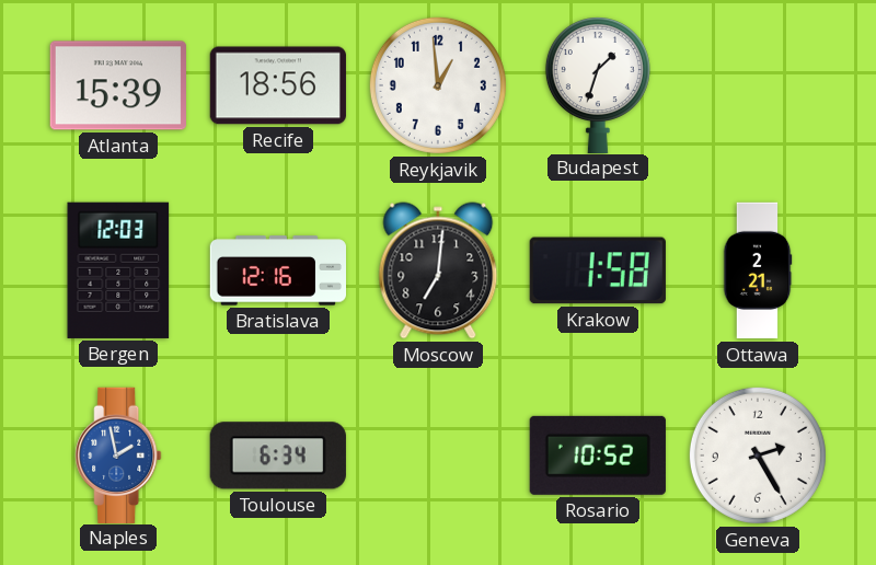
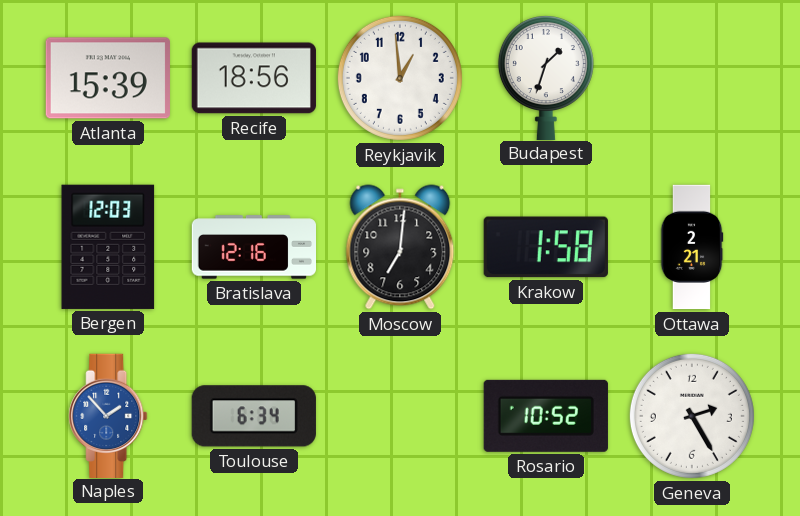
Naples: 1:58 -> 1:53 (108, 415)
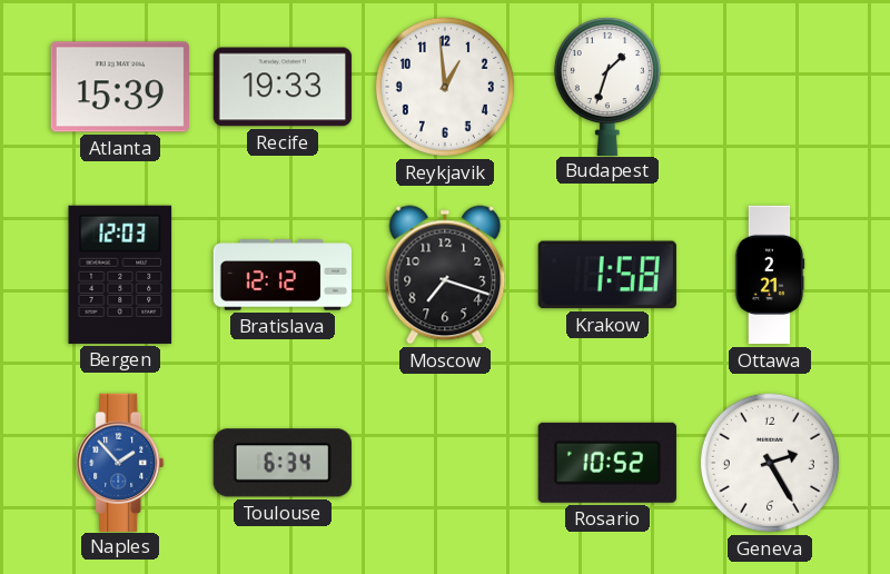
Recife: 18:56 -> 19:33 (283, 87)
Bratislava: 12:16 -> 12:12 (283, 275)
Moscow: 7:01 -> 7:18 (445, 275)
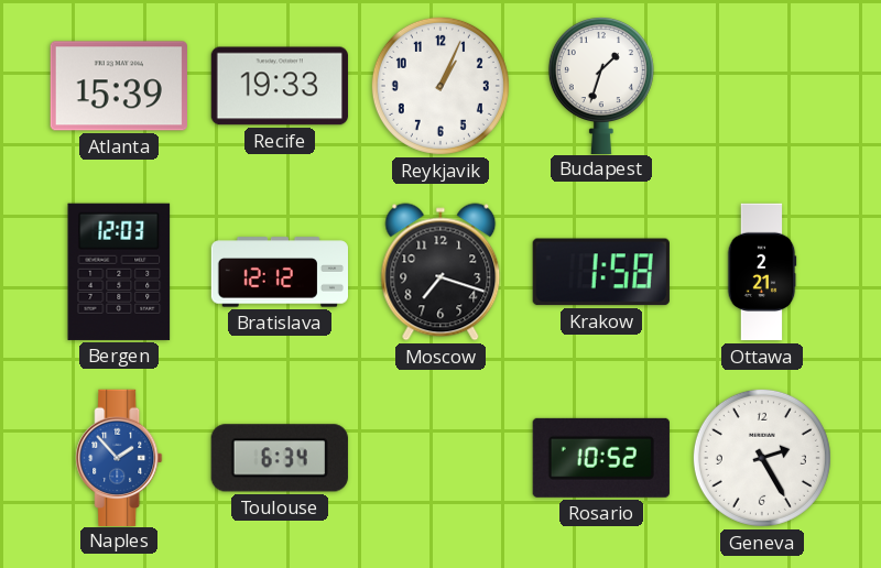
Reykjavik: 12:59 -> 1:04 (440, 86)
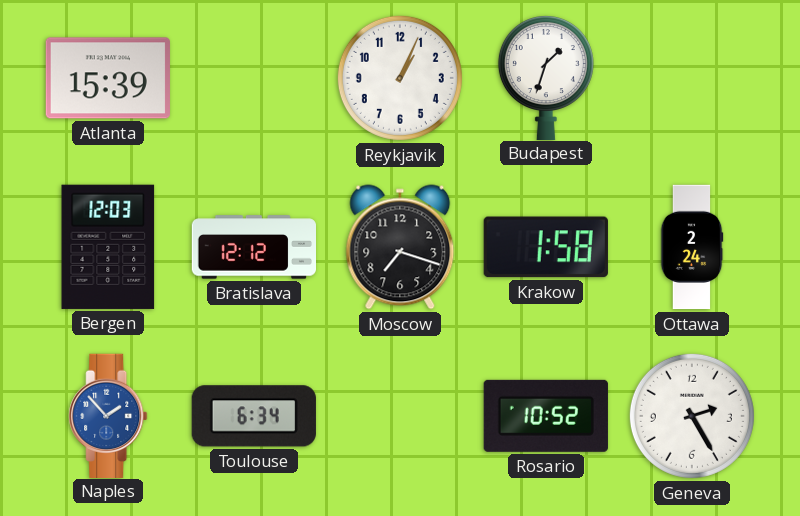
Recife: 19:33 -> none (280, 86)
Ottawa: 2:21 -> 2:24 (692, 247)
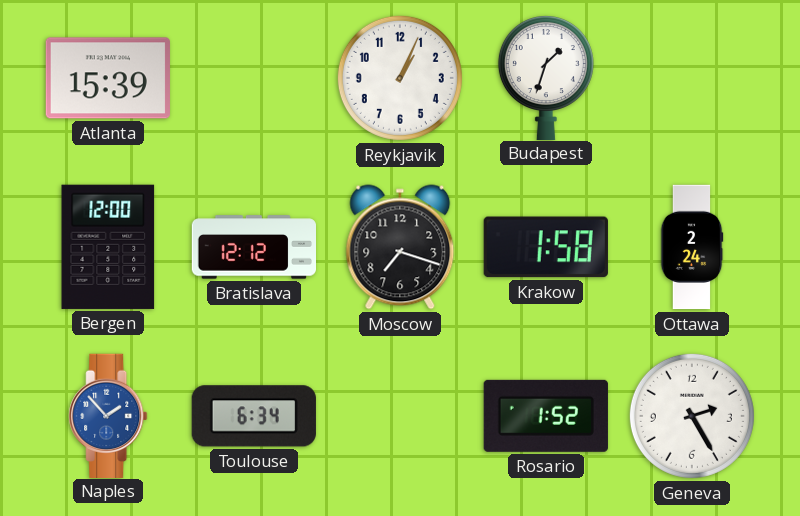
Bergen: 12:03 -> 12:00 (108, 247)
Rosario: 10:52 -> 1:52 (546, 416)
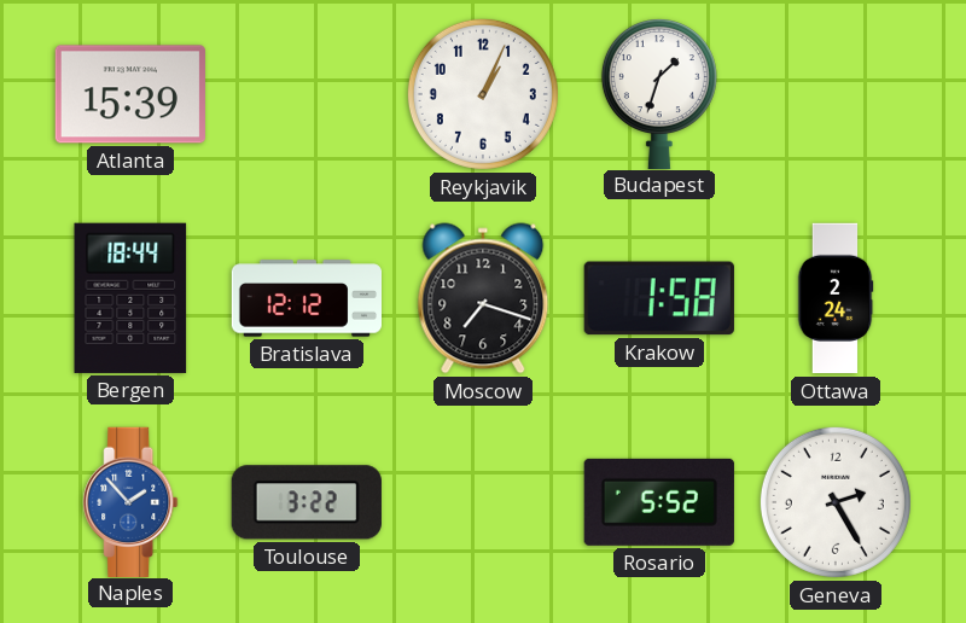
Bergen: 12:00 -> 18:44 (130, 298)
Toulouse: 6:34 -> 3:22 (307, 502)
Rosario: 1:52 -> 5:52 (659, 502)
